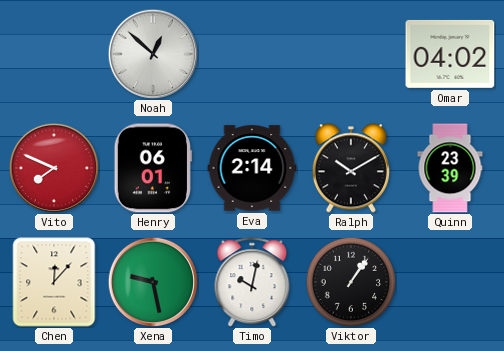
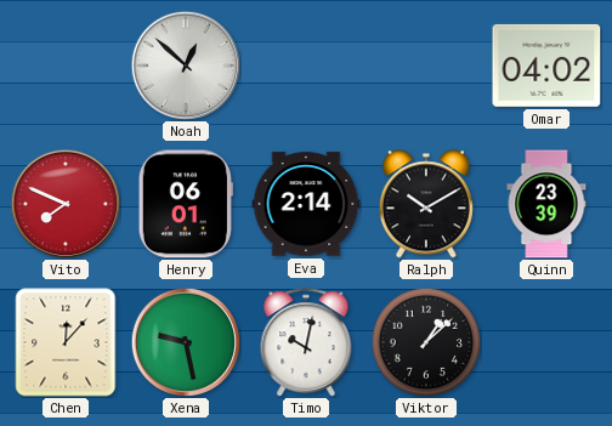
Viktor: 1:06 -> 1:08 (426, 342)
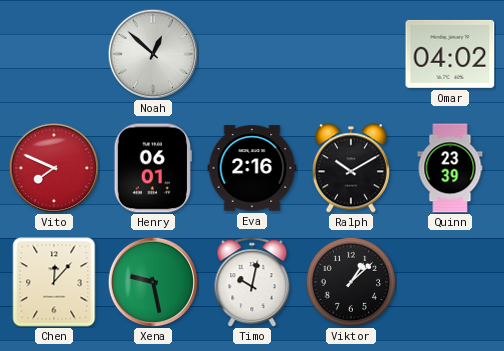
Eva: 2:14 -> 2:16 (252, 168)
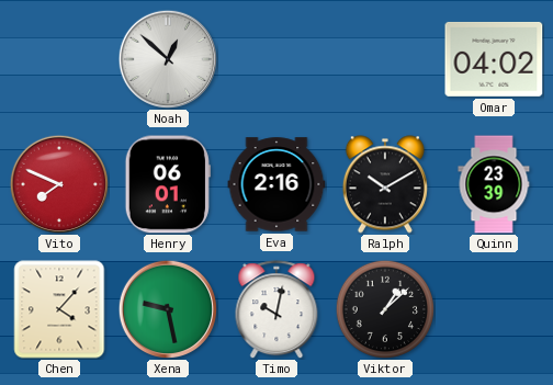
Chen: 12:07 -> 4:07 (59, 309)
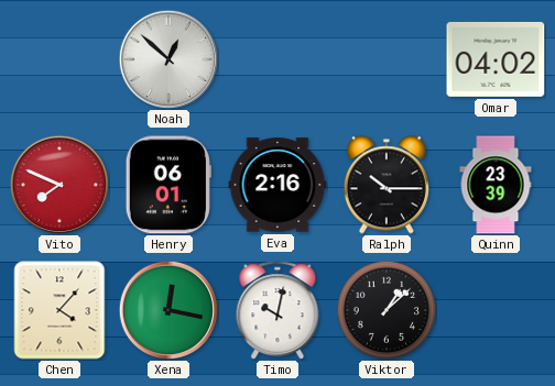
Ralph: 10:10 -> 10:15 (387, 185)
Xena: 9:28 -> 12:17 (168, 310)
